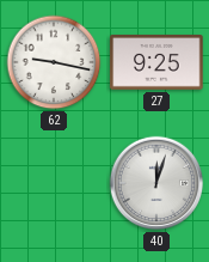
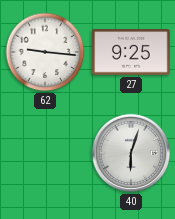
62: 9:17 -> 9:16 (45, 52)
40: 12:03 -> 6:03 (131, 153)
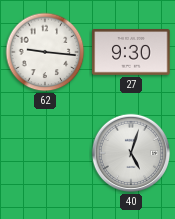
27: 9:25 -> 9:30 (131, 53)
40: 6:03 -> 5:03 (131, 153)
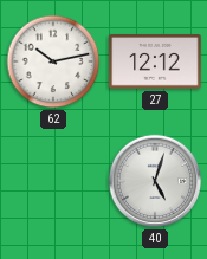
62: 9:16 -> 10:13 (53, 61)
27: 9:30 -> 12:12 (155, 63)
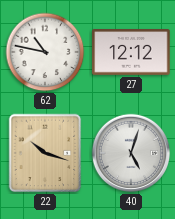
62: 10:13 -> 10:47 (45, 52)
22: none -> 10:18 (45, 153)
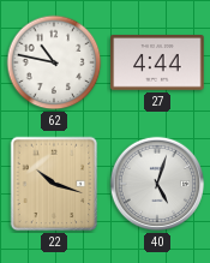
27: 12:12 -> 4:44 (157, 64)
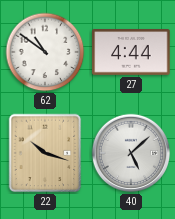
62: 10:47 -> 10:51 (45, 52)
40: 5:03 -> 5:08 (131, 153)
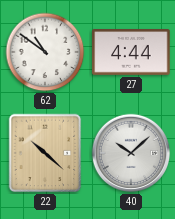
22: 10:18 -> 10:22 (45, 153)
40: 5:08 -> 10:08 (131, 153)
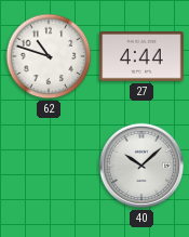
62: 10:51 -> 10:48 (49, 56)
22: 10:22 -> none (45, 153)
